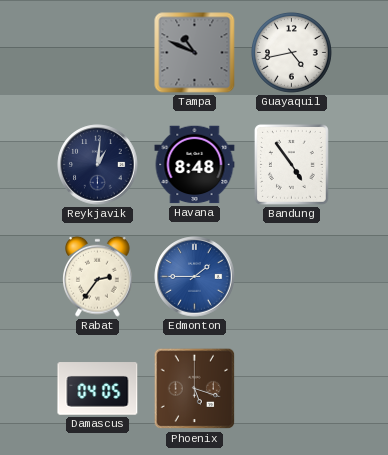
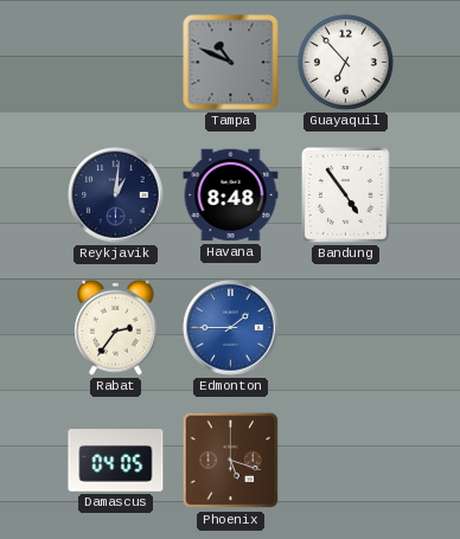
Guayaquil: 4:43 -> 6:53 (345, 62)
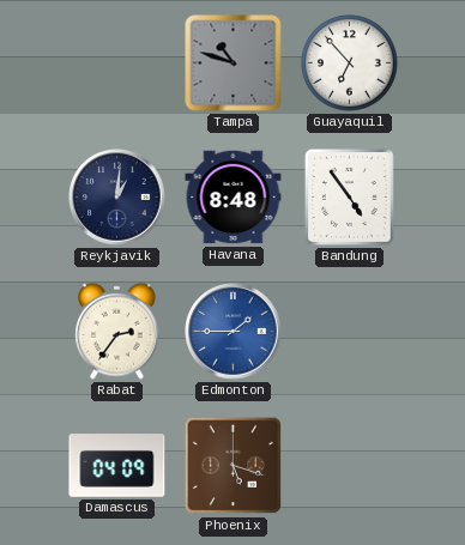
Tampa: 10:49 -> 10:48 (234, 63)
Damascus: 04:05 -> 04:09 (117, 466)
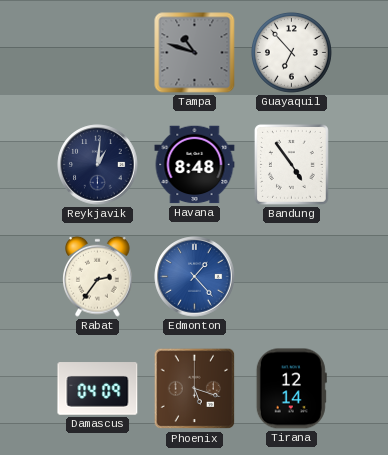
Edmonton: 1:45 -> 1:23 (195, 277)
Tirana: none -> 12:14 (291, 389)
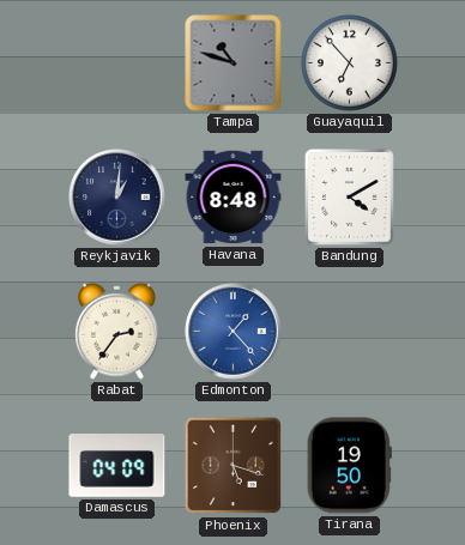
Bandung: 4:54 -> 4:10 (349, 196)
Tirana: 12:14 -> 19:50 (349, 466)
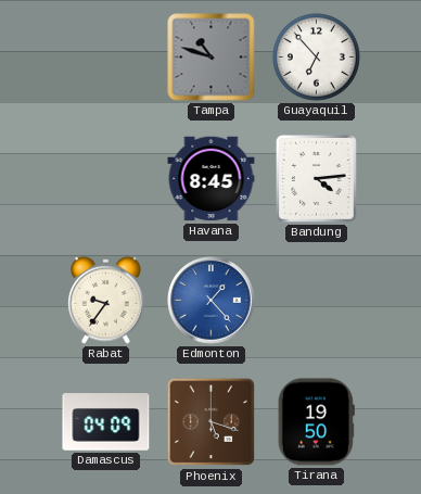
Reykjavik: 1:01 -> none (117, 198)
Havana: 8:48 -> 8:45 (212, 179)
Bandung: 4:10 -> 4:14 (316, 178)
Rabat: 2:36 -> 9:36 (106, 300)
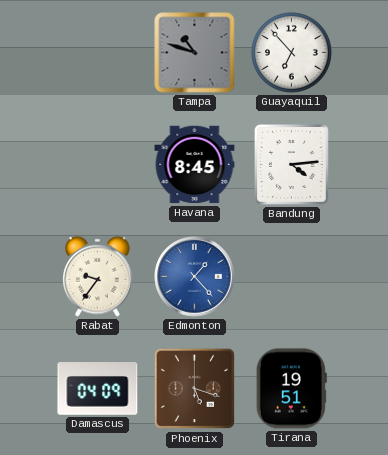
Tirana: 19:50 -> 19:51 (291, 389)
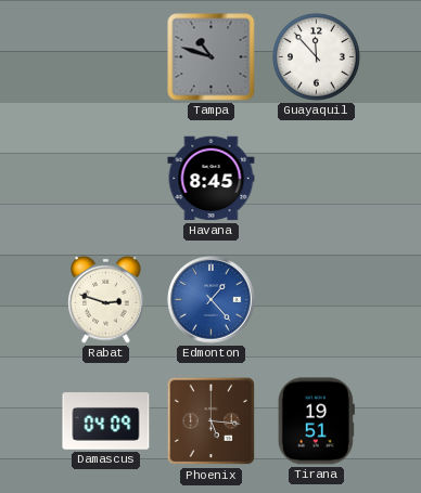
Guayaquil: 6:53 -> 11:53 (316, 56)
Bandung: 4:14 -> none (291, 164)
Rabat: 9:36 -> 2:48 (106, 299)
Phoenix: 5:18 -> 5:16 (212, 421)
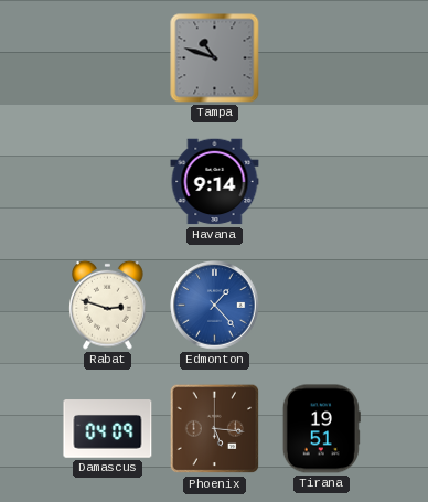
Guayaquil: 11:53 -> none (316, 56)
Havana: 8:45 -> 9:14 (215, 182)
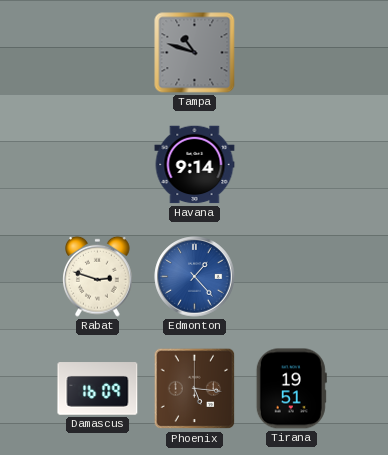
Damascus: 04:09 -> 16:09 (98, 389)
